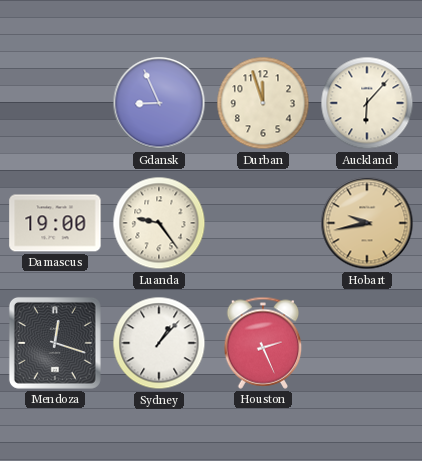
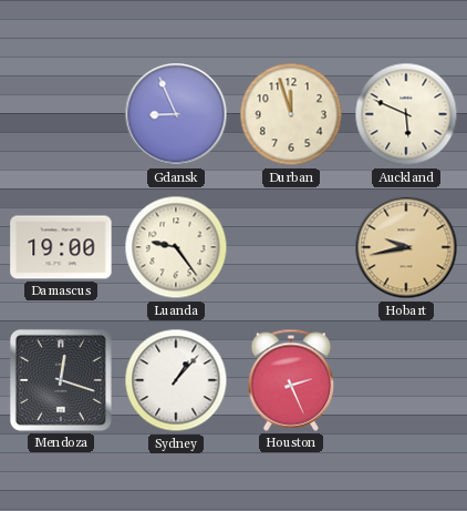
Auckland: 6:07 -> 5:49 (406, 114)
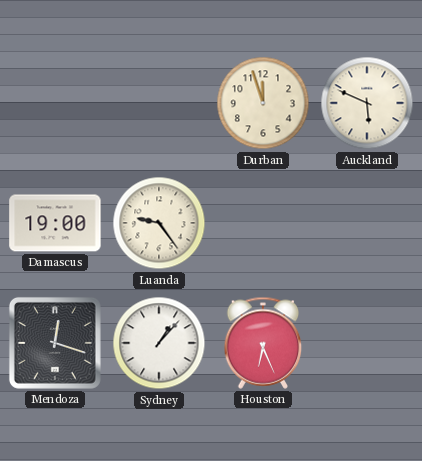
Gdansk: 8:56 -> none (176, 114)
Hobart: 9:43 -> none (406, 247)
Houston: 2:26 -> 6:26 (263, 343)
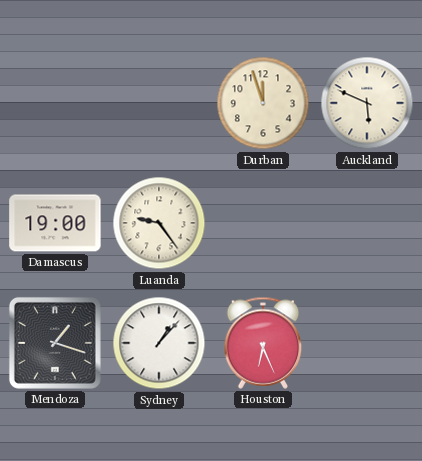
Mendoza: 12:18 -> 1:18 (55, 343)
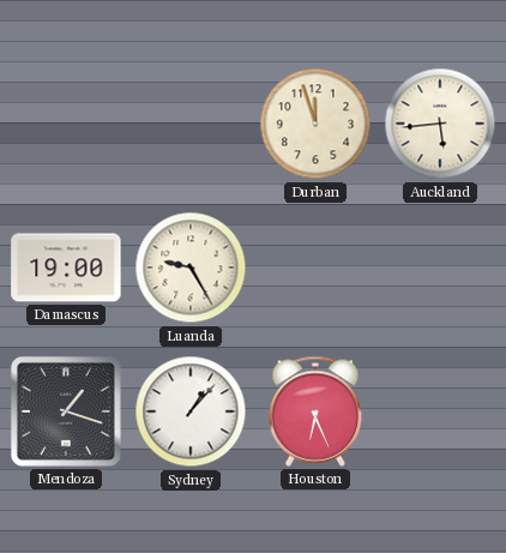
Auckland: 5:49 -> 5:44 (440, 124)
Luanda: 9:24 -> 9:25 (191, 268)
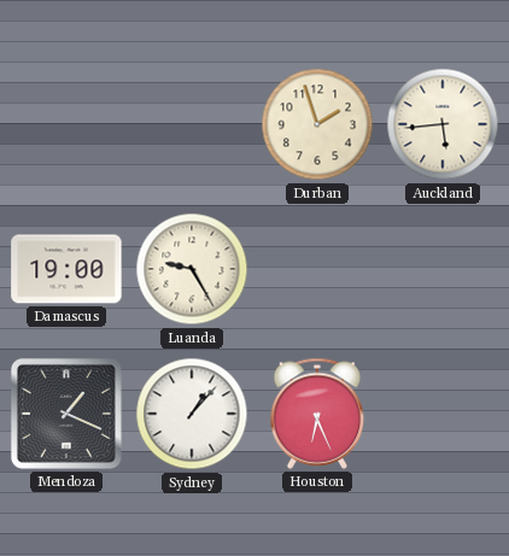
Durban: 11:57 -> 1:57 (317, 124)
Mendoza: 1:18 -> 1:19 (66, 414)
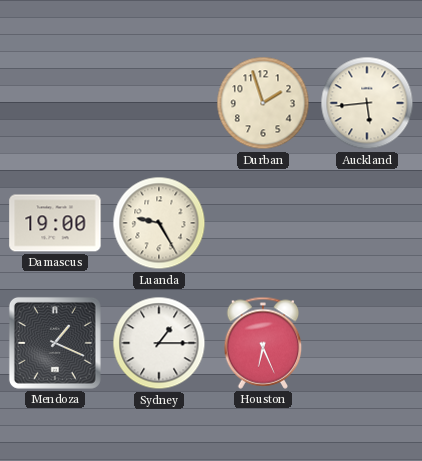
Sydney: 1:07 -> 1:15 (159, 343)
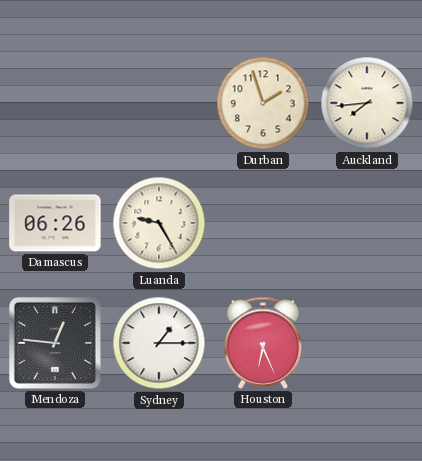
Auckland: 5:44 -> 7:44 (367, 103)
Damascus: 19:00 -> 06:26 (55, 223)
Mendoza: 1:19 -> 12:46 (55, 343)
